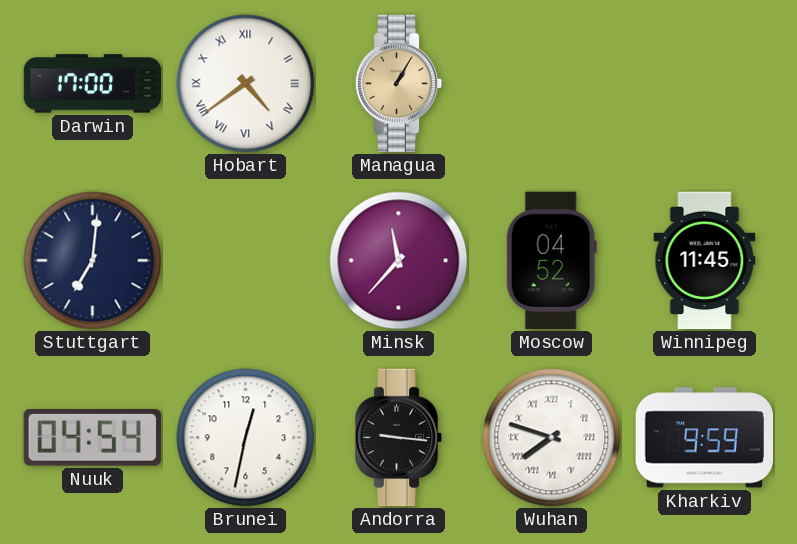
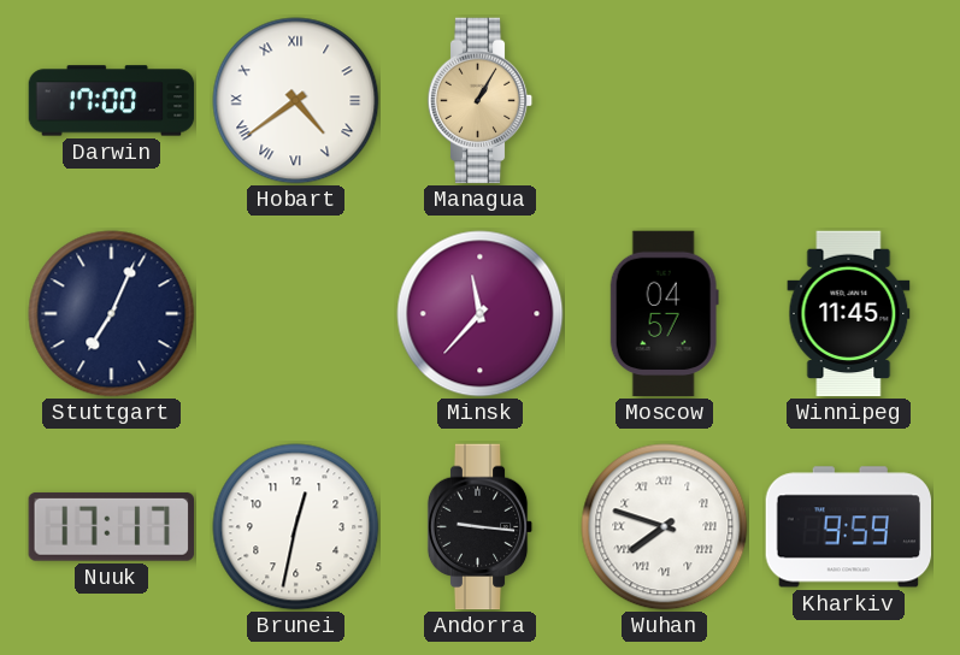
Stuttgart: 7:01 -> 7:04 (112, 314)
Moscow: 04:52 -> 04:57 (664, 314)
Nuuk: 04:54 -> 17:17 (111, 526)
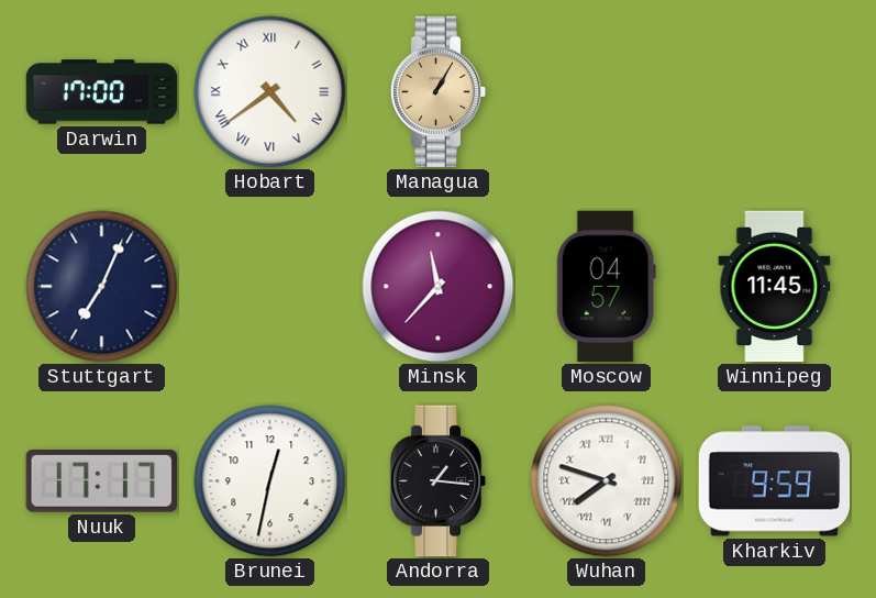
Andorra: 9:16 -> 1:16 (439, 481)
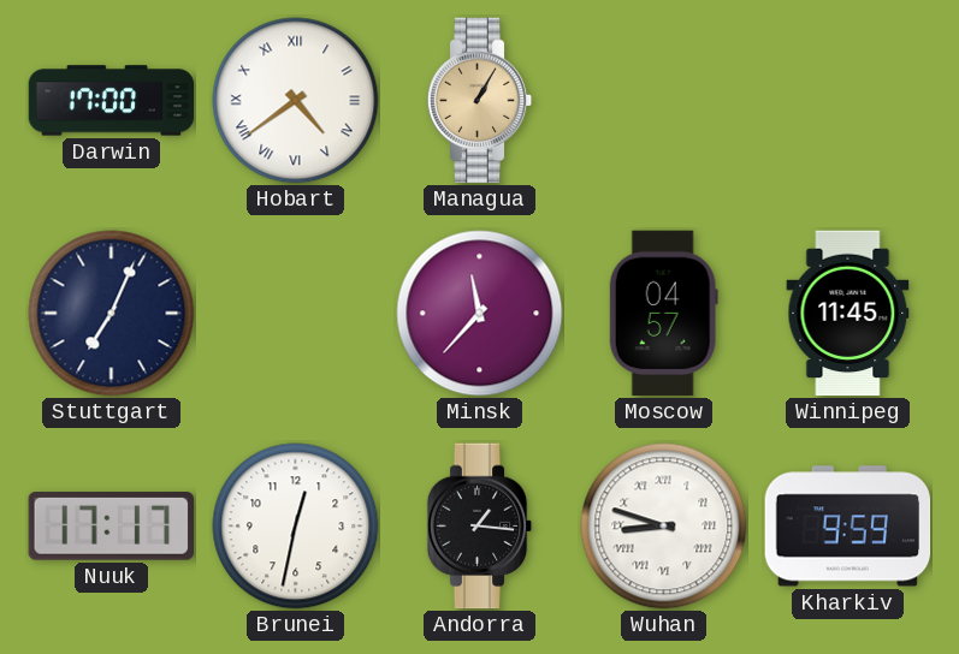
Wuhan: 7:48 -> 8:48 (664, 527)
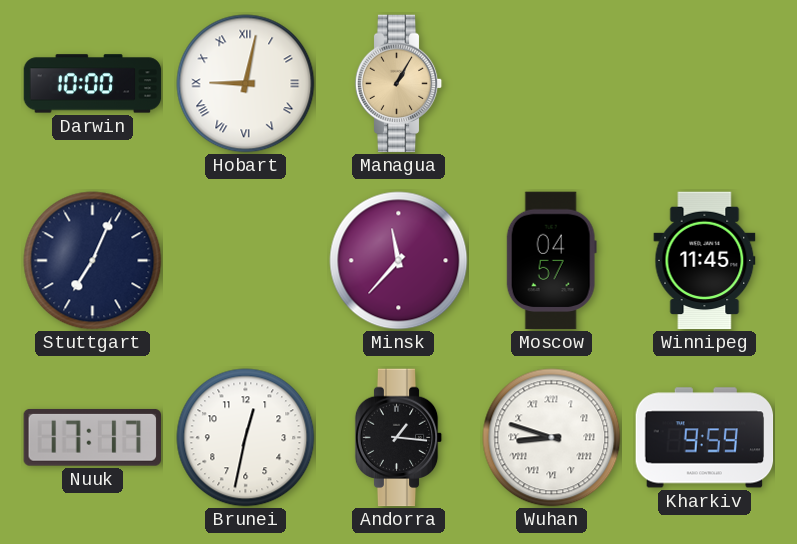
Darwin: 17:00 -> 10:00 (93, 84)
Hobart: 4:39 -> 9:02 (246, 84)
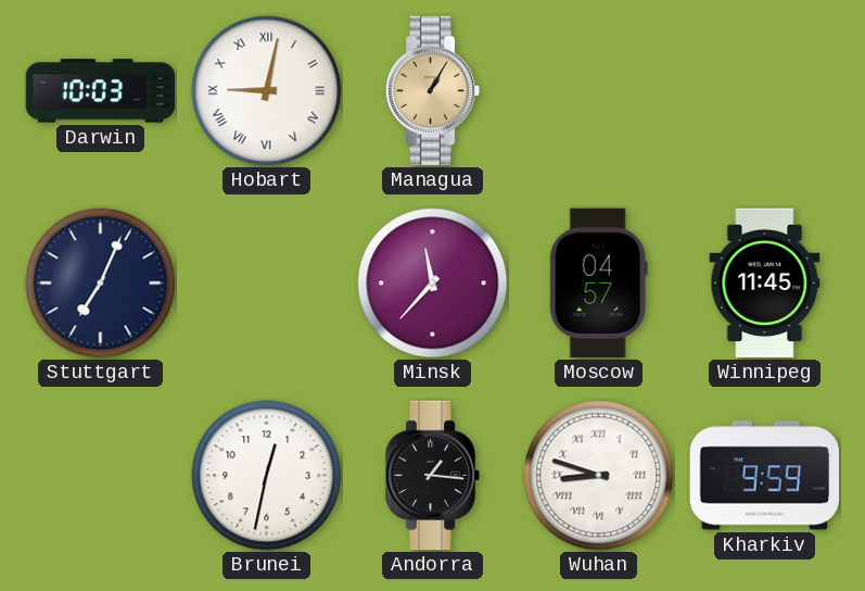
Darwin: 10:00 -> 10:03 (101, 91)
Nuuk: 17:17 -> none (92, 437)
